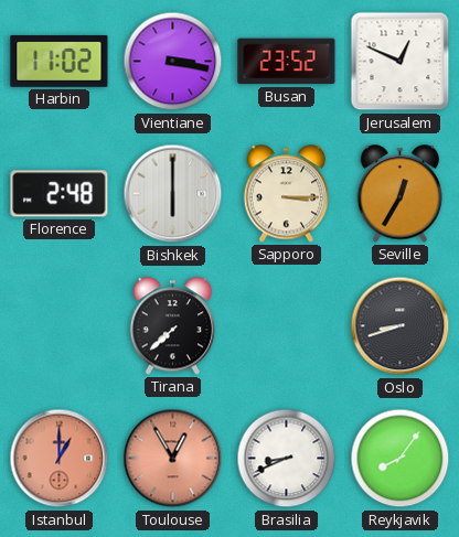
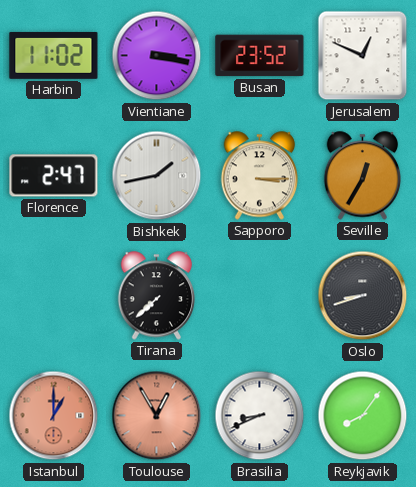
Florence: 2:48 -> 2:47 (54, 176)
Bishkek: 6:00 -> 1:43 (157, 176)
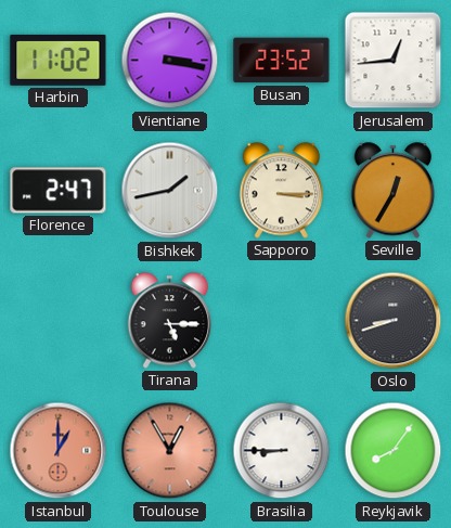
Jerusalem: 12:49 -> 12:44 (394, 61)
Tirana: 7:38 -> 5:15 (170, 321)
Brasilia: 8:41 -> 8:45 (282, 451)
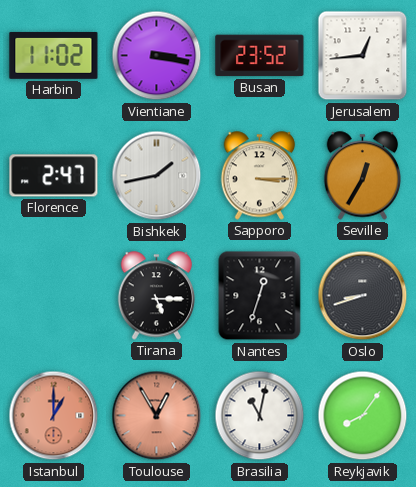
Nantes: none -> 12:33 (260, 296)
Brasilia: 8:45 -> 11:02 (260, 416)
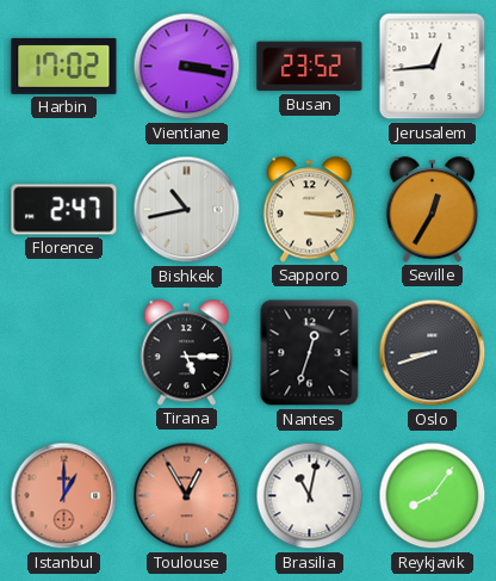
Harbin: 11:02 -> 17:02 (64, 66)
Bishkek: 1:43 -> 10:43 (187, 210)
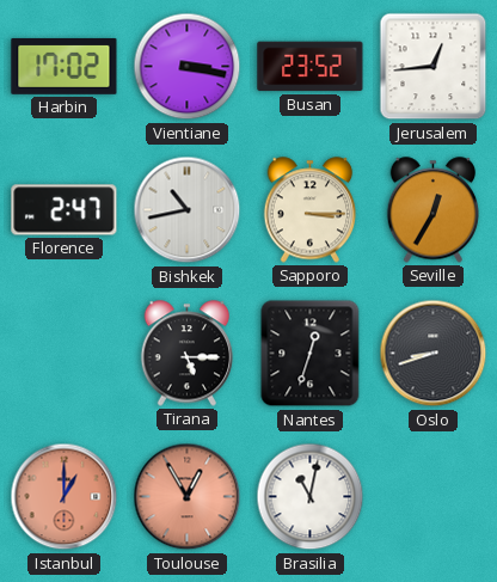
Reykjavik: 8:06 -> none (433, 496)
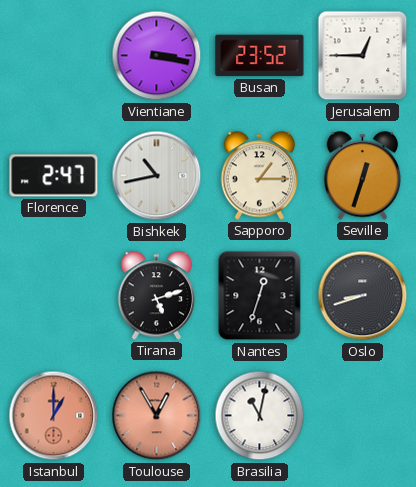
Harbin: 17:02 -> none (65, 66)
Jerusalem: 12:44 -> 12:45 (363, 56)
Sapporo: 3:15 -> 1:15 (260, 176)
Seville: 12:35 -> 12:33 (363, 176)
Tirana: 5:15 -> 5:12 (157, 296)
